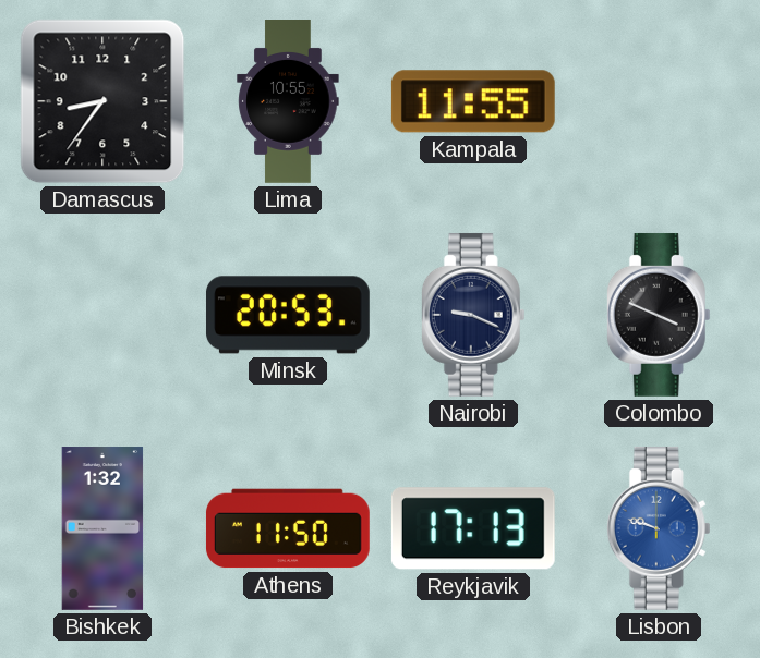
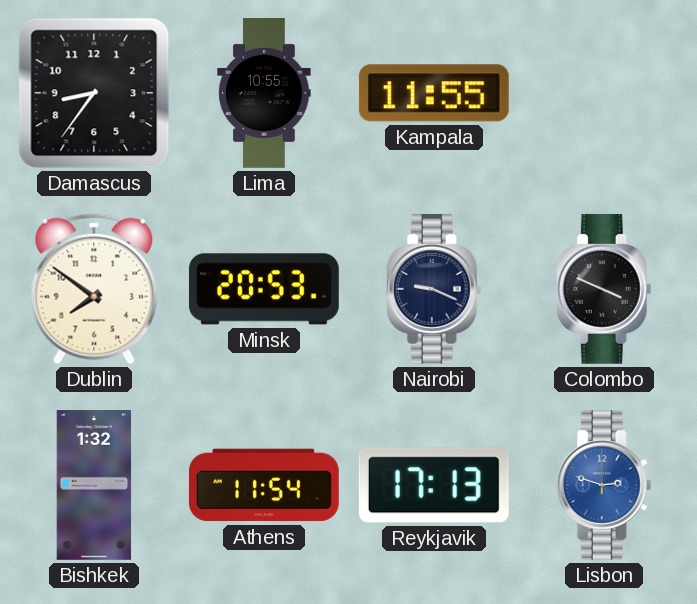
Dublin: none -> 7:51 (94, 289)
Athens: 11:50 -> 11:54 (264, 485)
Lisbon: 9:48 -> 2:48 (604, 485)
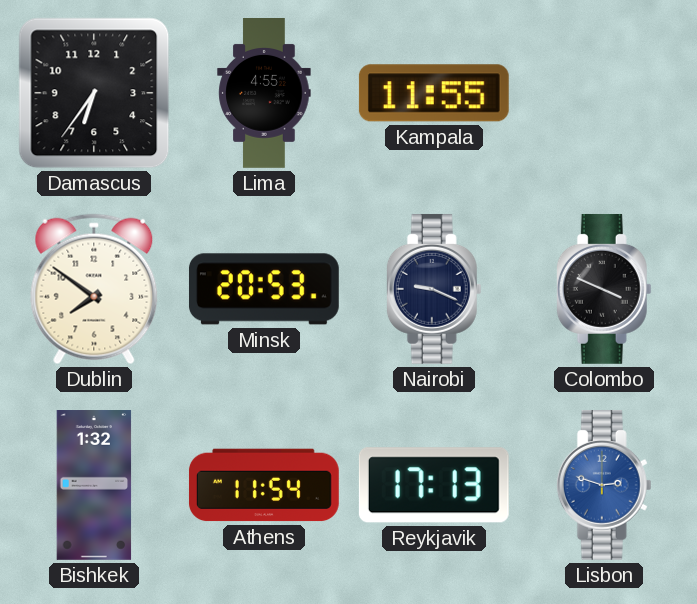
Damascus: 8:36 -> 6:36 (94, 93)
Lima: 10:55 -> 4:55 (264, 94)
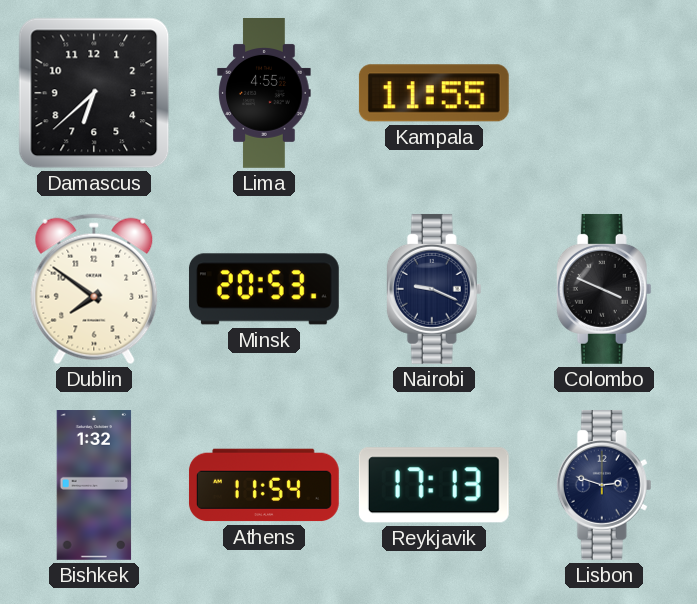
Damascus: 6:36 -> 6:38 (94, 93)
Lisbon dial: blue -> navy (604, 485)
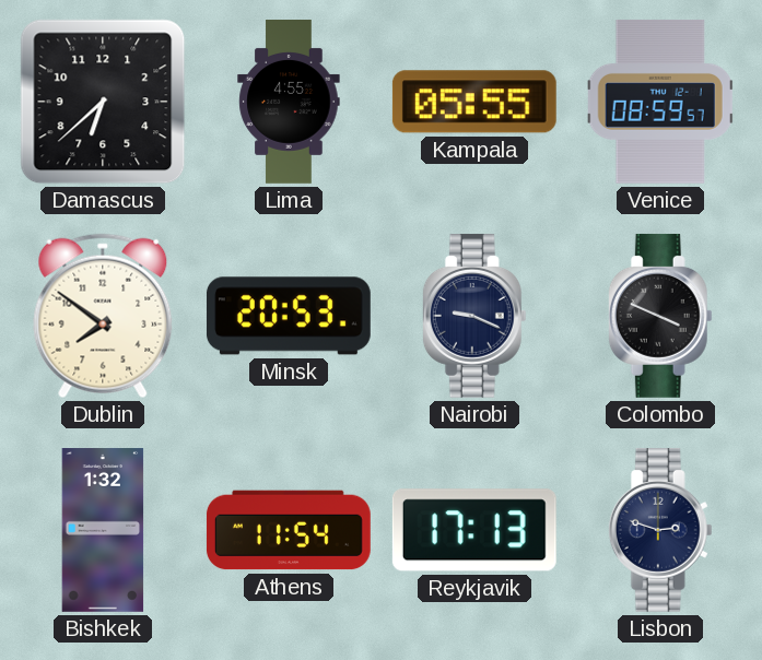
Kampala: 11:55 -> 05:55 (474, 102)
Venice: none -> 08:59 (660, 102)
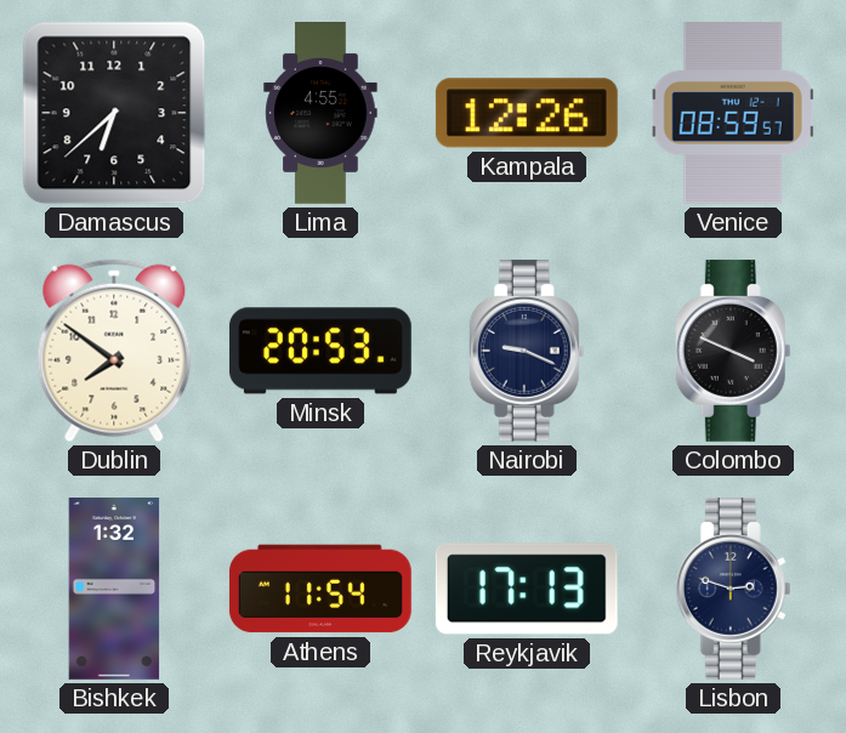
Kampala: 05:55 -> 12:26 (527, 113)
